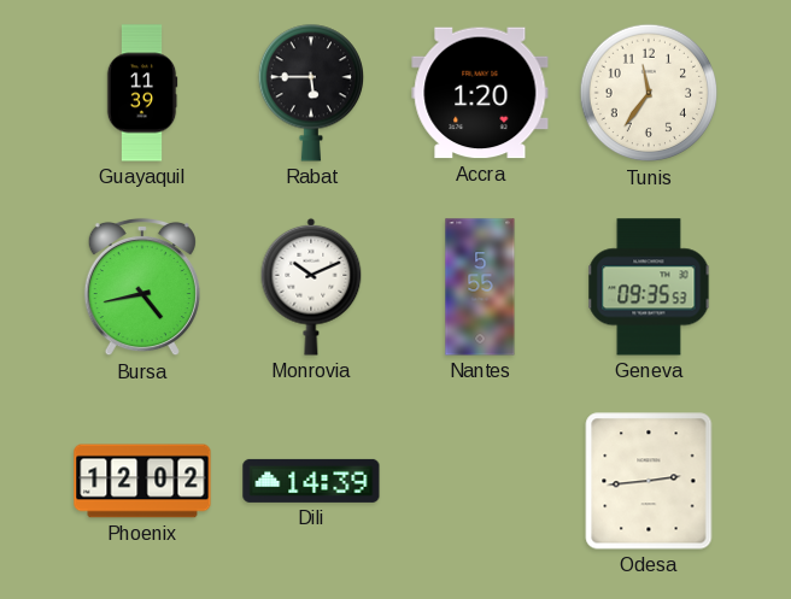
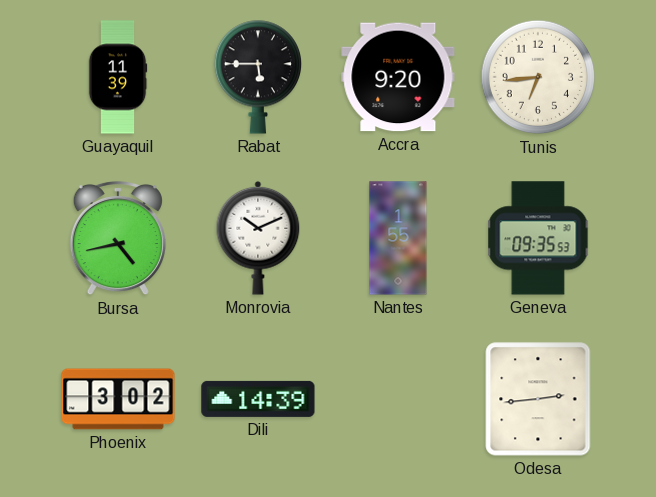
Accra: 1:20 -> 9:20 (398, 77)
Tunis: 11:36 -> 6:44 (538, 77)
Nantes: 5:55 -> 1:55 (398, 238)
Phoenix: 12:02 -> 3:02 (118, 399)
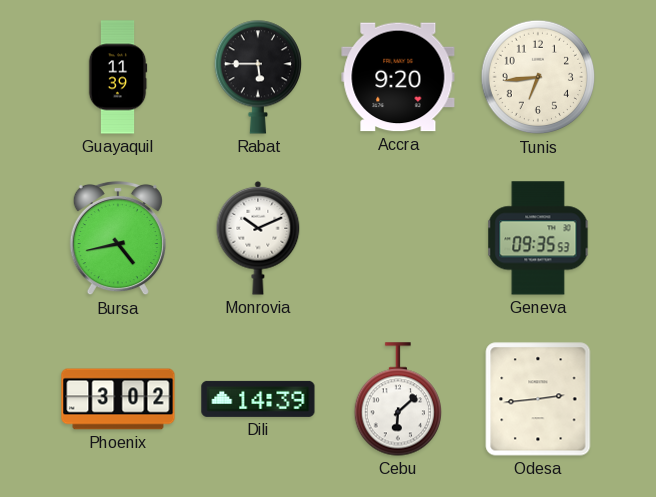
Nantes: 1:55 -> none (398, 238)
Cebu: none -> 6:08 (397, 399)
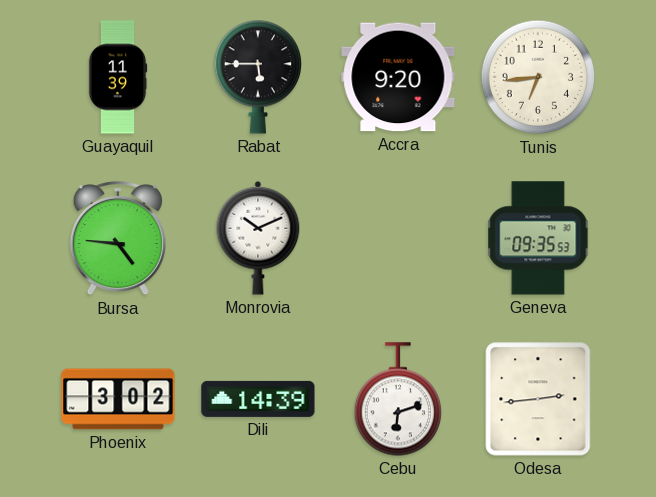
Bursa: 4:43 -> 4:46 (118, 238)
Cebu: 6:08 -> 6:12 (397, 399)
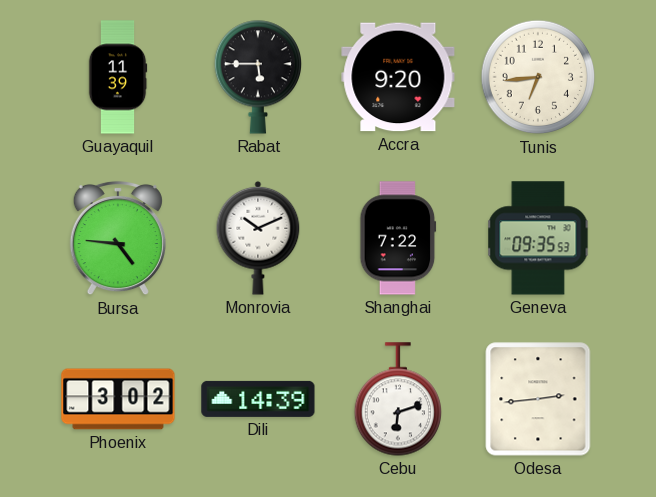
Shanghai: none -> 7:22 (398, 238)
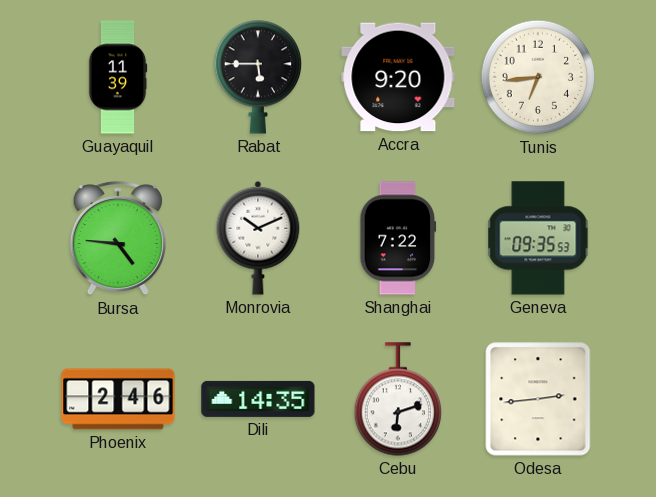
Phoenix: 3:02 -> 2:46 (118, 399)
Dili: 14:39 -> 14:35 (258, 399)
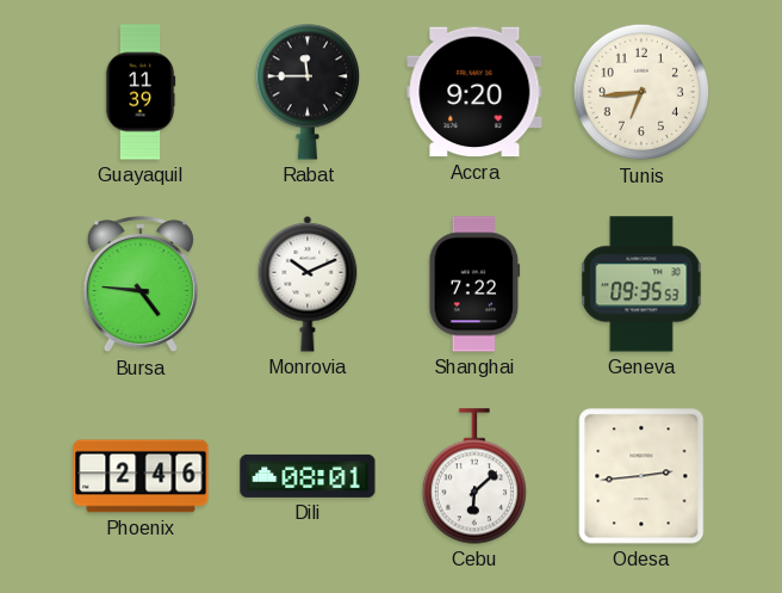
Rabat: 5:45 -> 11:45 (306, 92)
Dili: 14:35 -> 08:01 (308, 476)
Cebu: 6:12 -> 6:08 (473, 476)
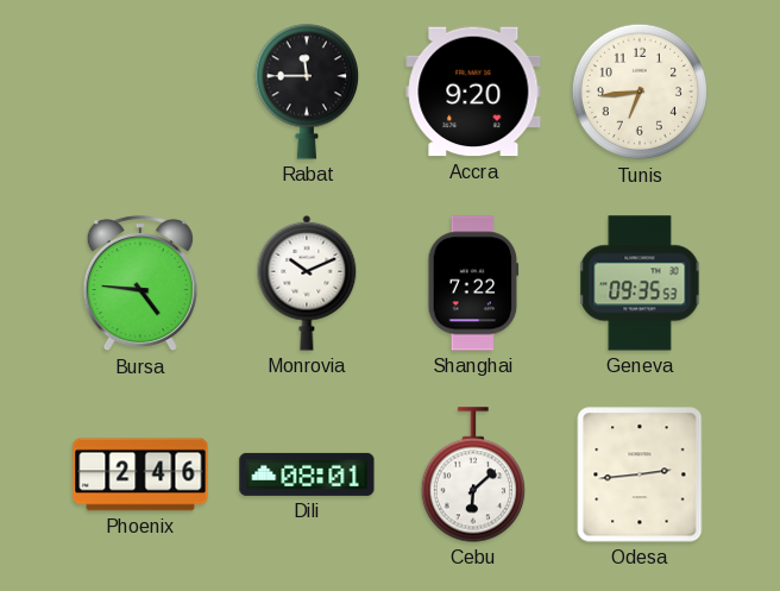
Guayaquil: 11:39 -> none (141, 92)
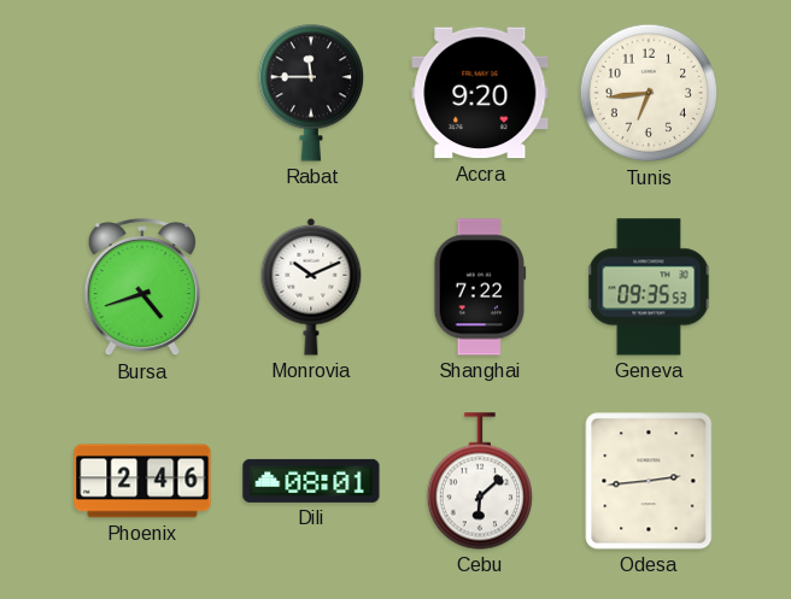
Bursa: 4:46 -> 4:42 (142, 287)
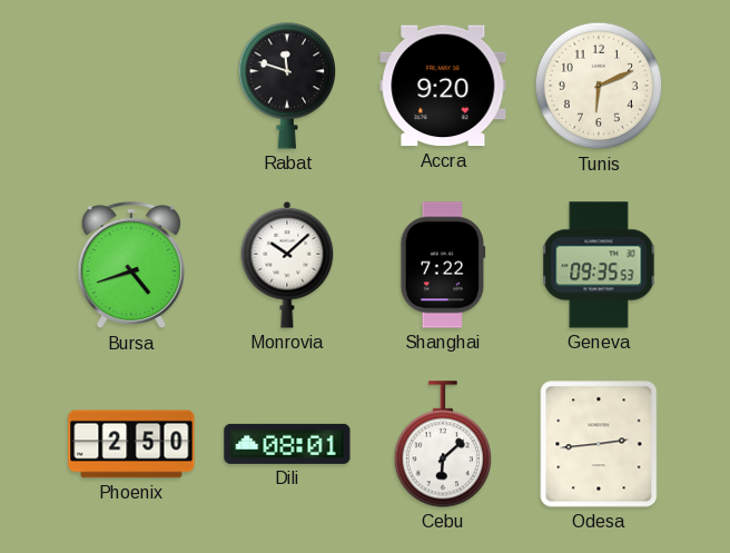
Rabat: 11:45 -> 11:48 (286, 86)
Tunis: 6:44 -> 6:11 (599, 86)
Monrovia: 10:11 -> 10:08 (287, 265)
Phoenix: 2:46 -> 2:50 (131, 444)
